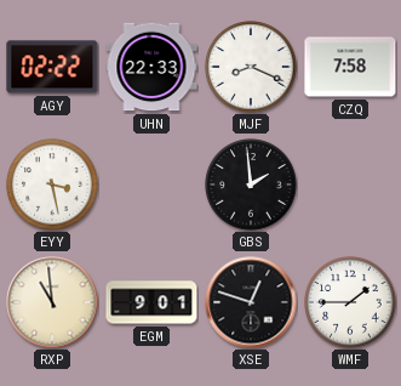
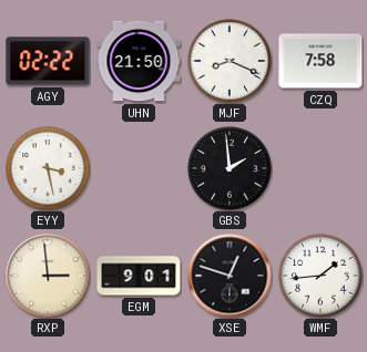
UHN: 22:33 -> 21:50 (139, 61)
RXP: 10:59 -> 2:59 (48, 276)
WMF: 1:45 -> 1:44 (320, 276)
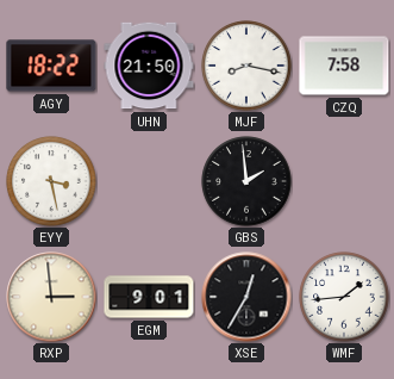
AGY: 02:22 -> 18:22 (51, 66)
MJF: 8:19 -> 8:17 (246, 66)
XSE: 12:48 -> 12:35 (246, 297)
